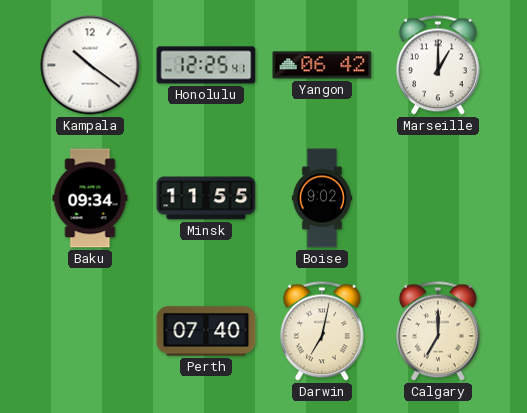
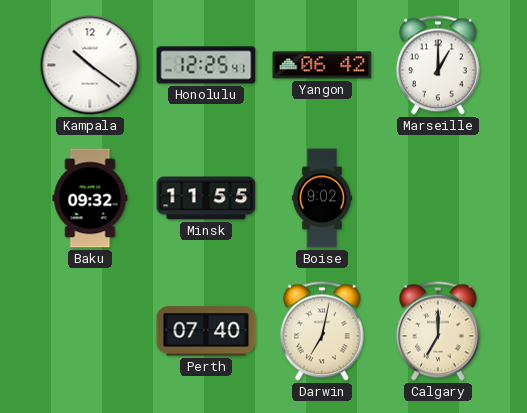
Baku: 09:34 -> 09:32 (90, 198)
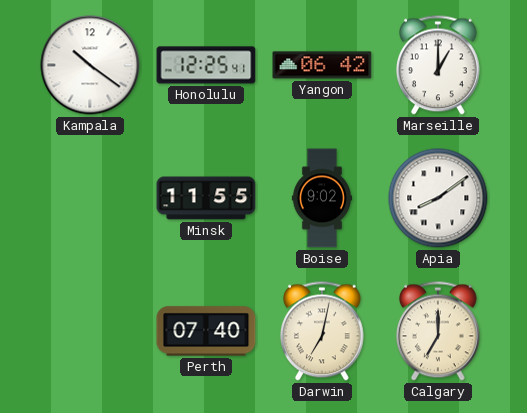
Baku: 09:32 -> none (90, 198)
Apia: none -> 8:09 (438, 198)
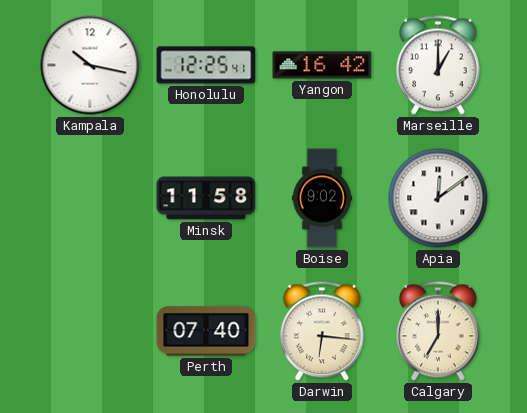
Kampala: 10:21 -> 10:17 (90, 65)
Yangon: 06:42 -> 16:42 (322, 65)
Minsk: 11:55 -> 11:58 (206, 198)
Apia: 8:09 -> 12:09 (438, 198)
Darwin: 7:02 -> 6:16 (322, 331)
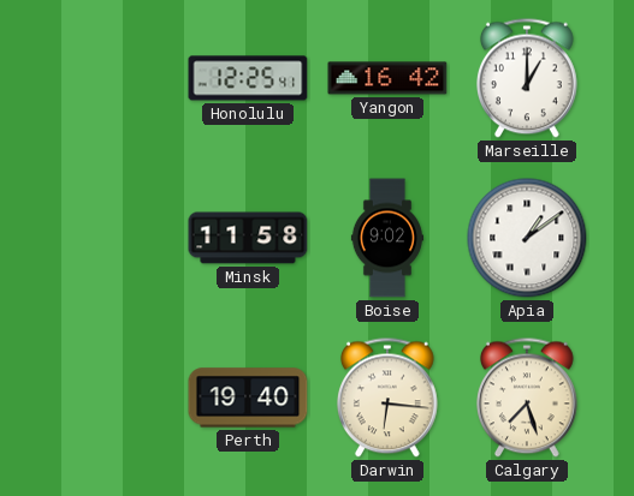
Kampala: 10:17 -> none (90, 65)
Apia: 12:09 -> 1:09 (527, 238)
Perth: 07:40 -> 19:40 (248, 398)
Calgary: 7:00 -> 7:27 (527, 398)
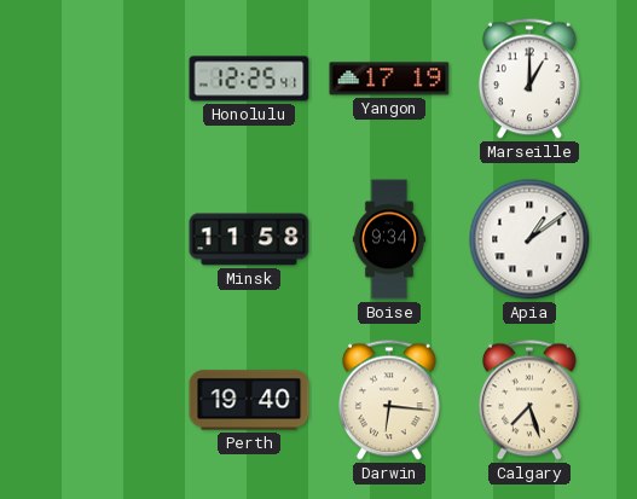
Yangon: 16:42 -> 17:19 (389, 79)
Boise: 9:02 -> 9:34 (388, 239)
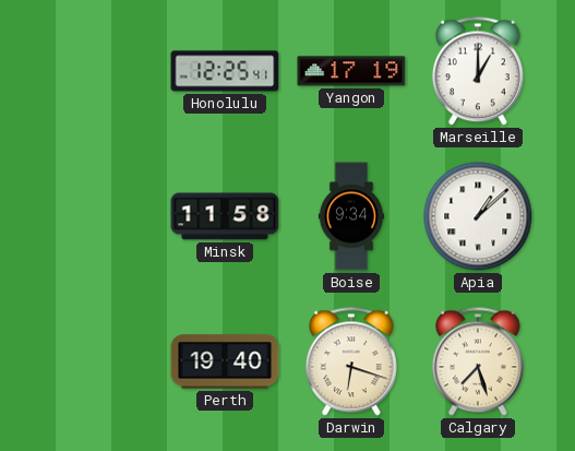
Apia: 1:09 -> 1:08 (478, 216)
Darwin: 6:16 -> 6:18 (351, 361)
